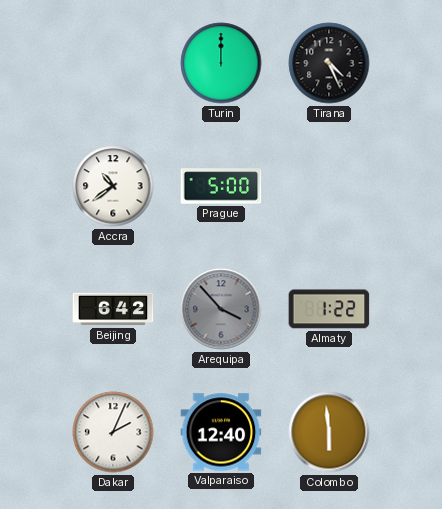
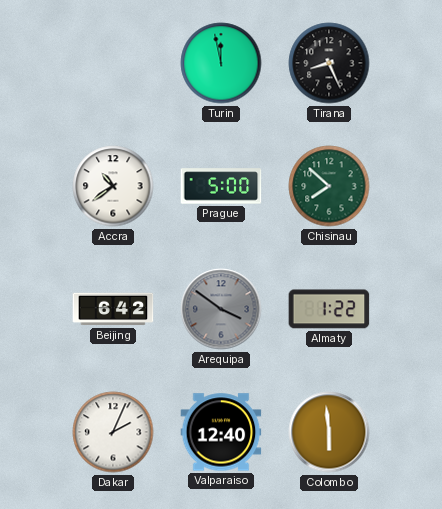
Turin: 12:00 -> 11:58 (221, 63)
Tirana: 4:26 -> 8:26 (329, 63)
Chisinau: none -> 7:52 (329, 186)
Arequipa: 3:53 -> 3:51 (221, 309)
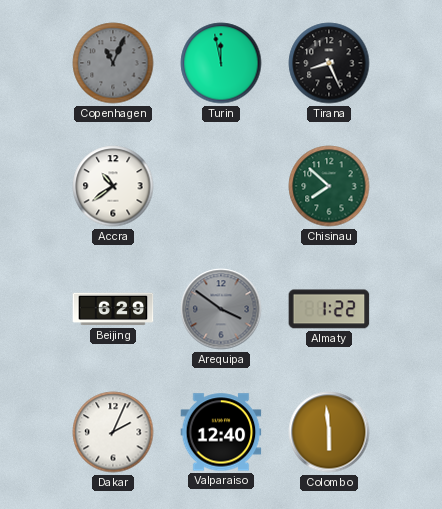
Copenhagen: none -> 11:04 (113, 63)
Prague: 5:00 -> none (221, 186)
Beijing: 6:42 -> 6:29 (113, 309)
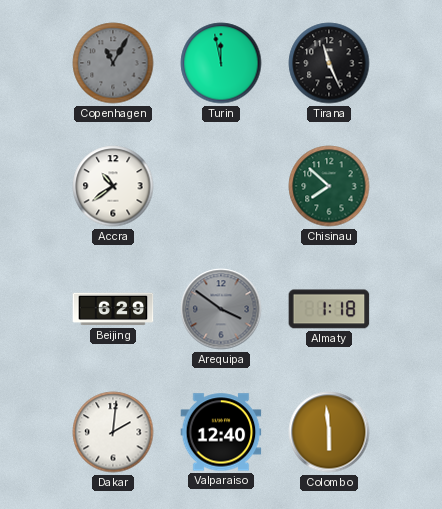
Copenhagen: 11:04 -> 11:05 (113, 63)
Tirana: 8:26 -> 11:26 (329, 63)
Almaty: 1:22 -> 1:18 (329, 309)
Dakar: 2:04 -> 2:01 (113, 432)
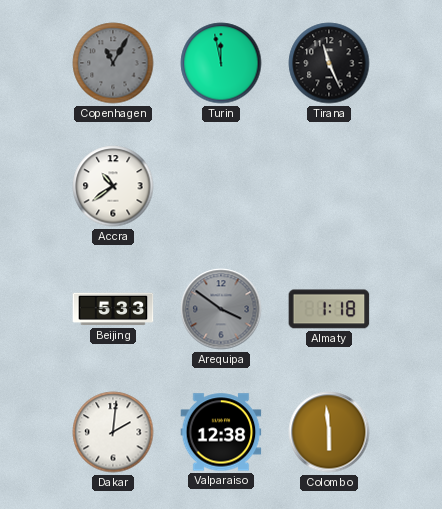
Chisinau: 7:52 -> none (329, 186)
Beijing: 6:29 -> 5:33 (113, 309)
Valparaiso: 12:40 -> 12:38 (221, 432)
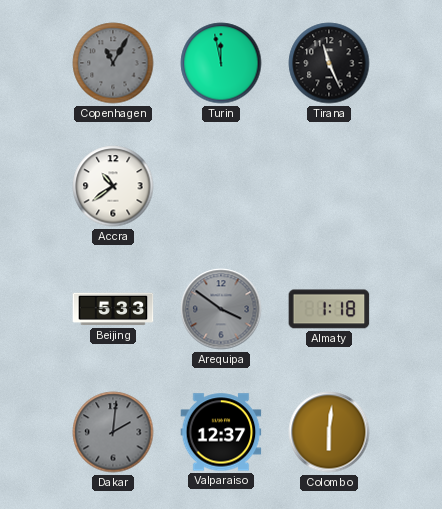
Dakar dial: white -> grey (113, 432)
Valparaiso: 12:38 -> 12:37 (221, 432)
Colombo: 5:59 -> 6:01 (329, 432)
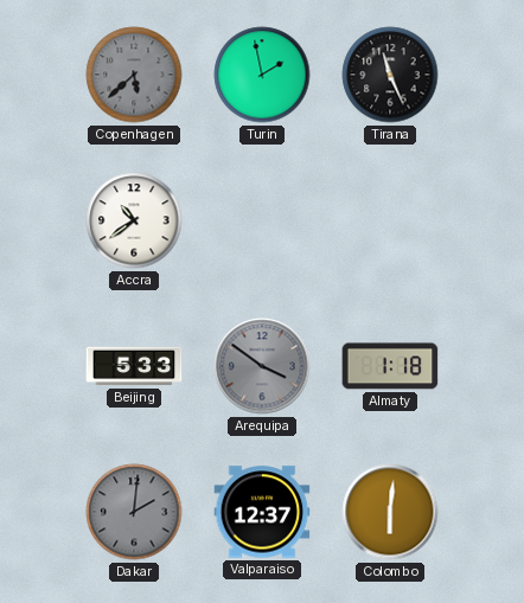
Copenhagen: 11:05 -> 5:38 (134, 75)
Turin: 11:58 -> 1:58 (262, 75)
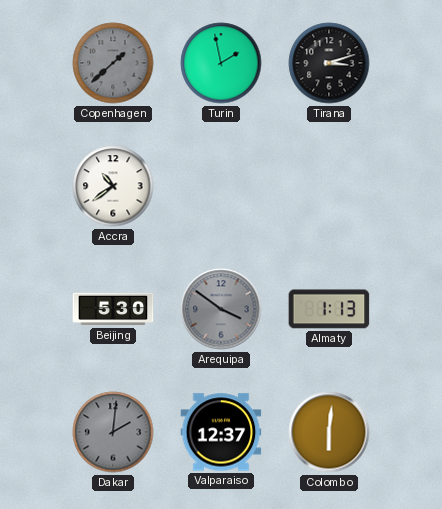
Copenhagen: 5:38 -> 1:38 (113, 63)
Tirana: 11:26 -> 3:12 (329, 63)
Beijing: 5:33 -> 5:30 (113, 309)
Almaty: 1:18 -> 1:13 (329, 309)
